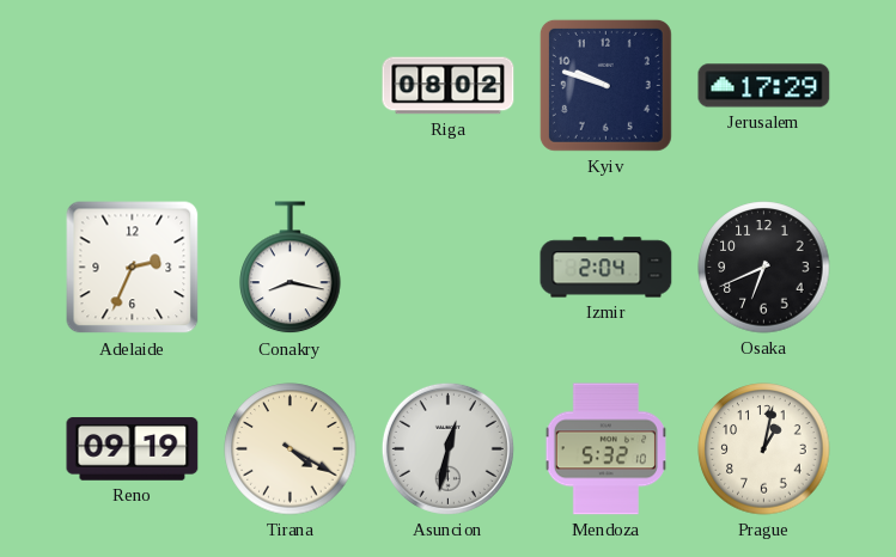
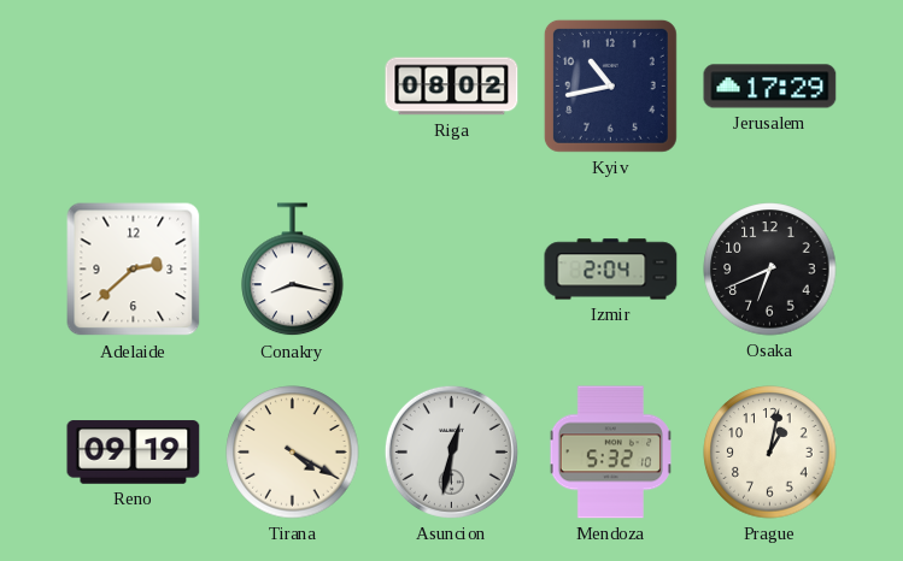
Kyiv: 9:48 -> 10:43 (610, 85)
Adelaide: 2:34 -> 2:38 (134, 270)
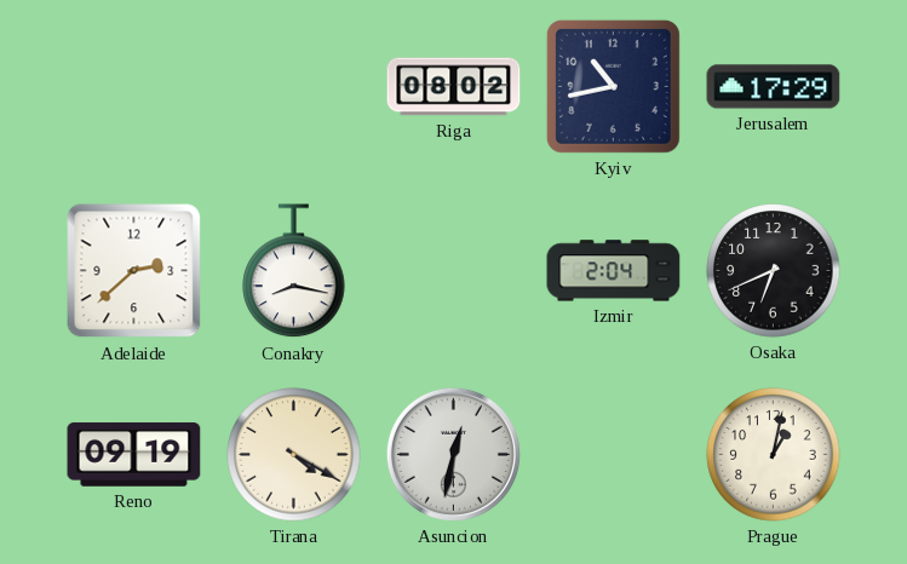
Mendoza: 5:32 -> none (610, 453)
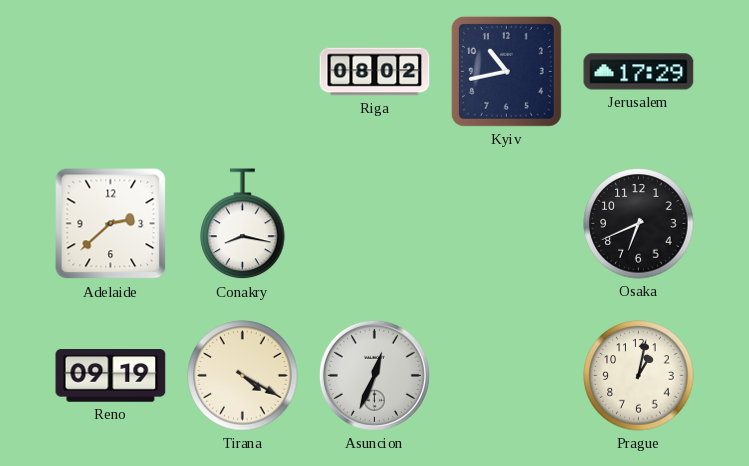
Izmir: 2:04 -> none (614, 271)
Asuncion: 12:32 -> 12:34 (374, 375)
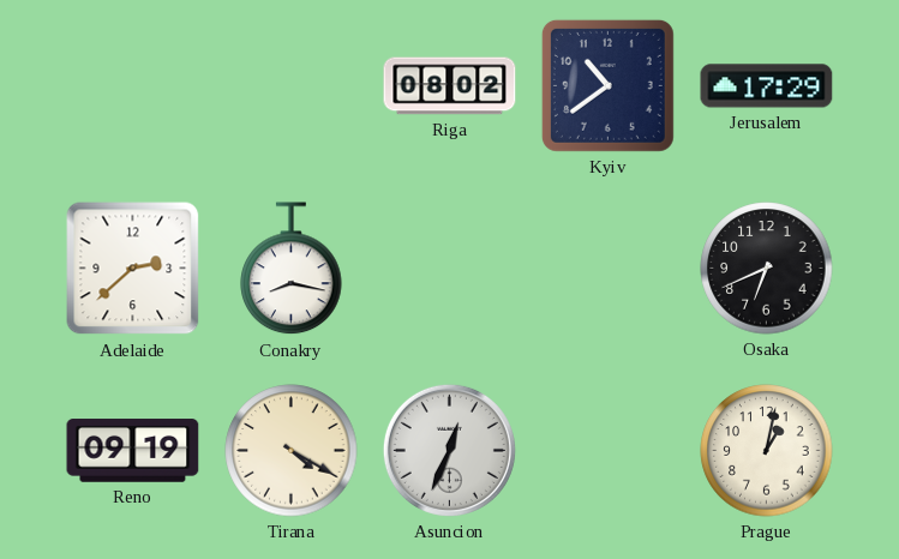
Kyiv: 10:43 -> 10:39 (607, 85)
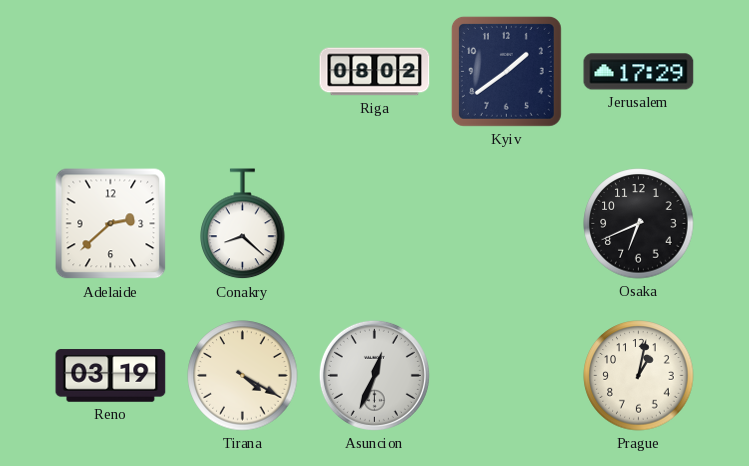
Kyiv: 10:39 -> 1:39 (506, 71)
Conakry: 8:17 -> 8:22 (243, 224)
Reno: 09:19 -> 03:19 (111, 376)
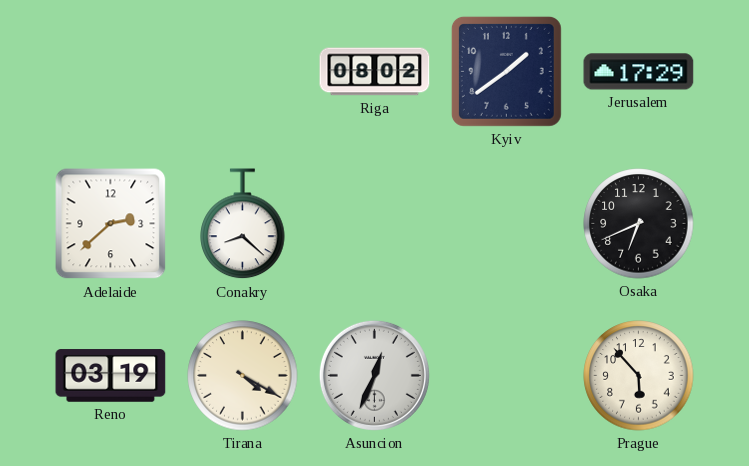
Prague: 1:02 -> 5:53 (639, 376)
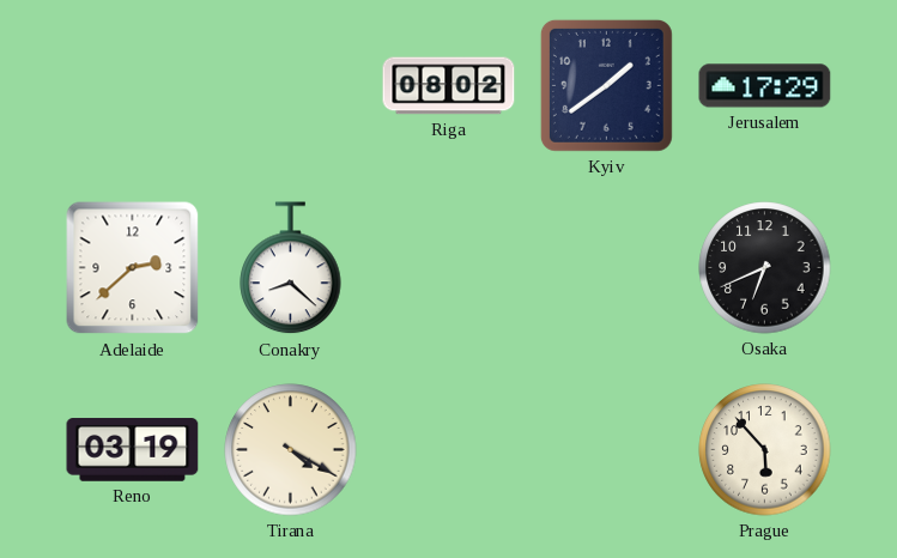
Asuncion: 12:34 -> none (374, 375)
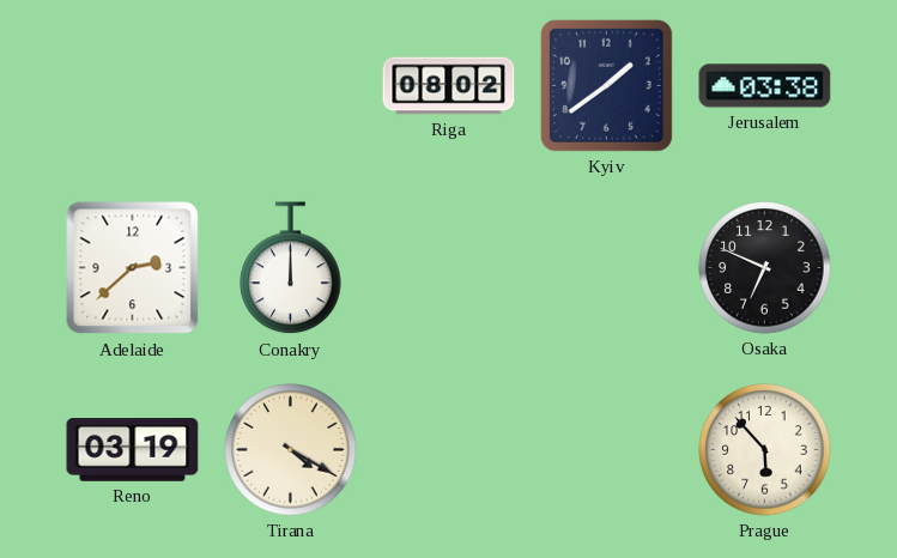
Jerusalem: 17:29 -> 03:38 (765, 86)
Conakry: 8:22 -> 12:00 (291, 268)
Osaka: 6:41 -> 6:49 (765, 268)
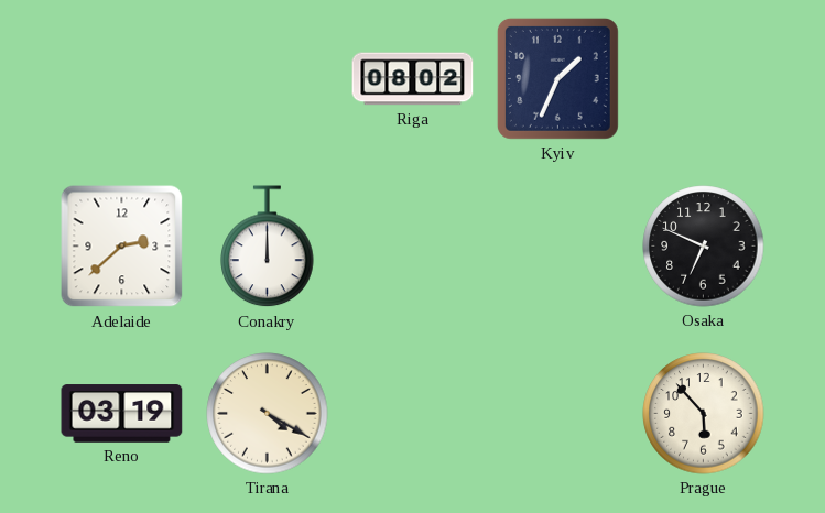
Kyiv: 1:39 -> 1:34 (557, 78)
Jerusalem: 03:38 -> none (765, 86)
